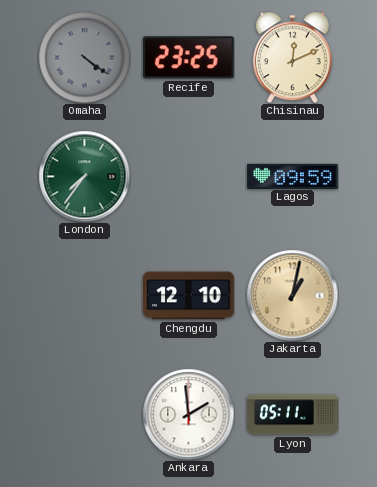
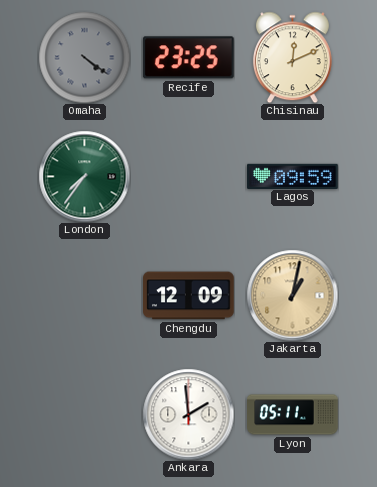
Chengdu: 12:10 -> 12:09 (189, 296)
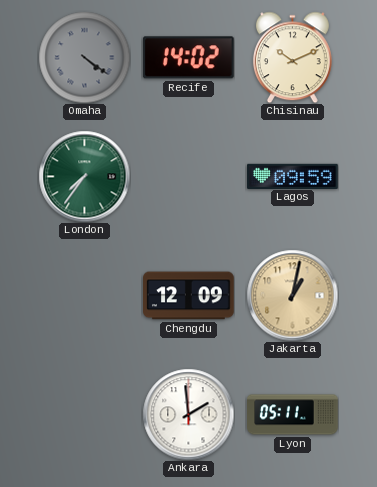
Recife: 23:25 -> 14:02 (188, 58)
Chisinau: 12:11 -> 10:11 (292, 57)
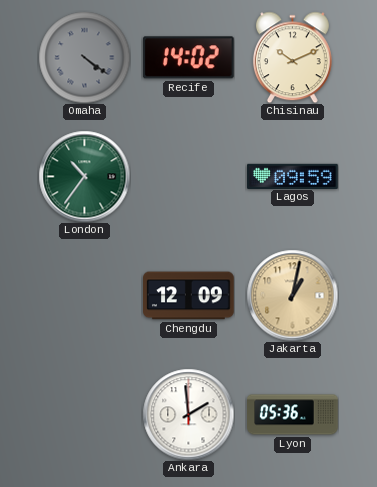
London: 7:36 -> 10:36 (84, 176)
Lyon: 05:11 -> 05:36 (293, 415)
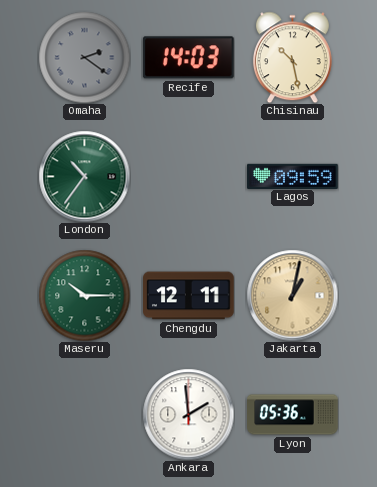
Omaha: 4:21 -> 2:21 (84, 57)
Recife: 14:02 -> 14:03 (188, 58)
Chisinau: 10:11 -> 10:28 (292, 57)
Maseru: none -> 10:15 (84, 295)
Chengdu: 12:09 -> 12:11 (189, 296)
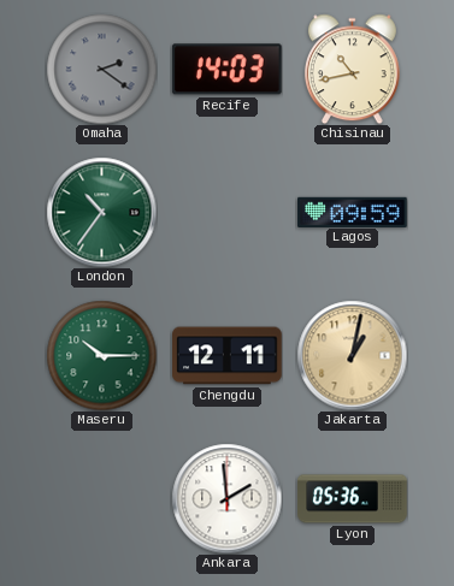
Chisinau: 10:28 -> 10:43 (352, 69)
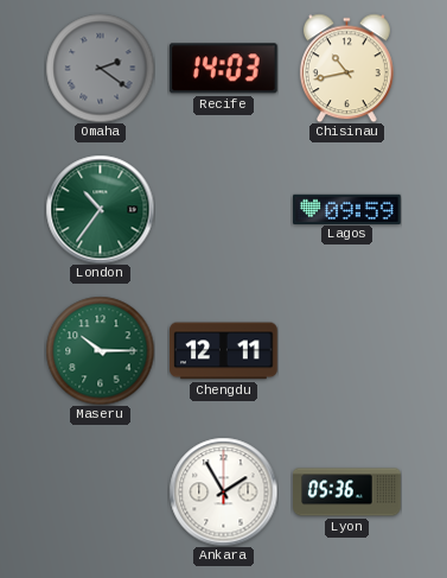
Jakarta: 1:02 -> none (352, 355)
Ankara: 1:59 -> 1:55 (223, 491)
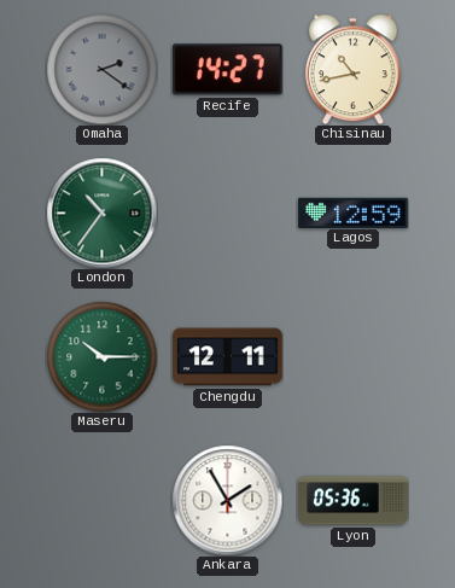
Recife: 14:03 -> 14:27 (227, 70)
Lagos: 09:59 -> 12:59 (354, 213)
